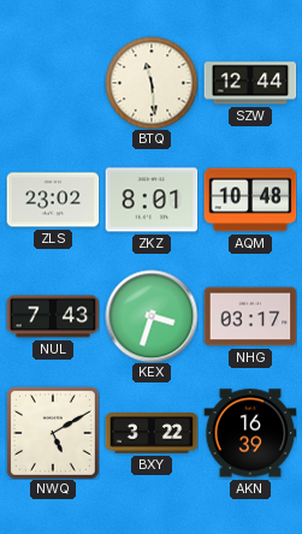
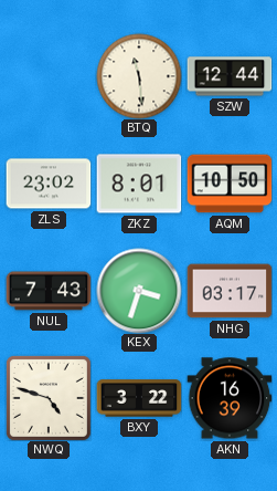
AQM: 10:48 -> 10:50 (230, 184)
NWQ: 5:10 -> 4:48 (49, 398)
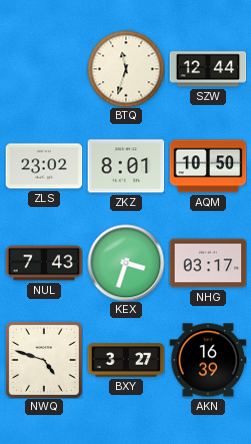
BTQ: 11:29 -> 11:33 (126, 69)
BXY: 3:22 -> 3:27 (126, 360)
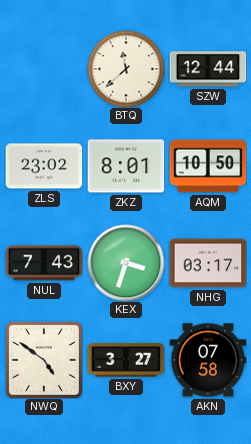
BTQ: 11:33 -> 11:38 (126, 69)
NWQ: 4:48 -> 4:51 (44, 360)
AKN: 16:39 -> 07:58 (208, 360)
